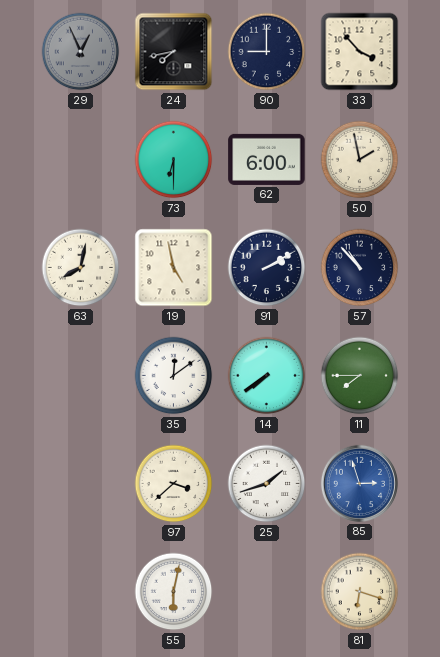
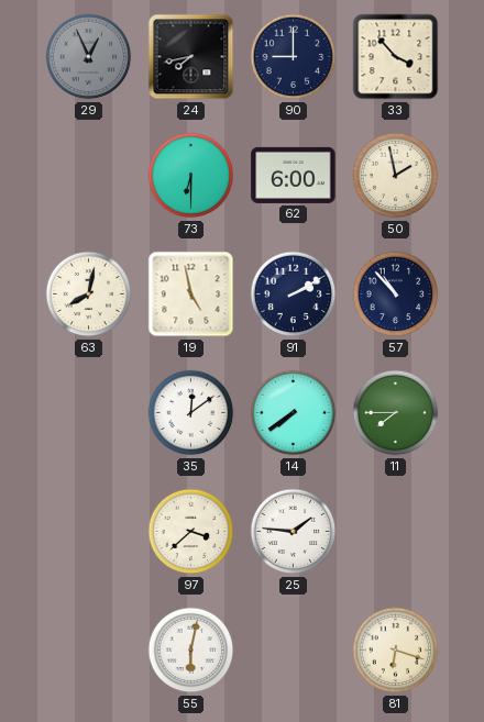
25: 1:42 -> 1:46 (294, 532)
85: 2:57 -> none (359, 483)
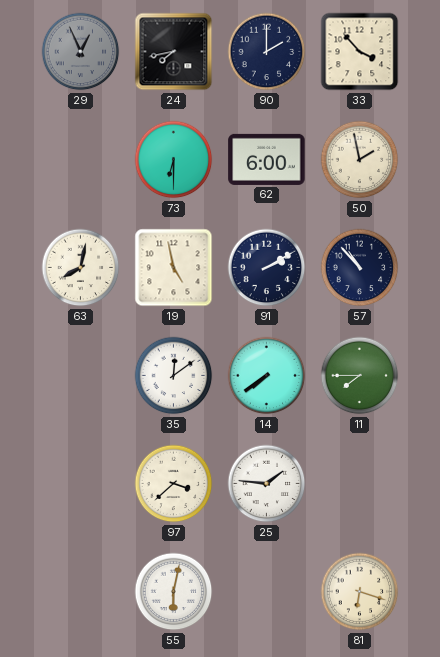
90: 9:00 -> 2:00 (267, 52)
